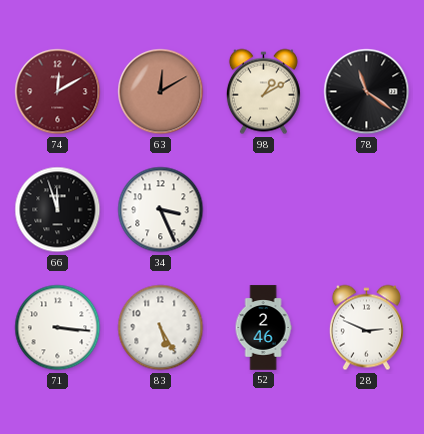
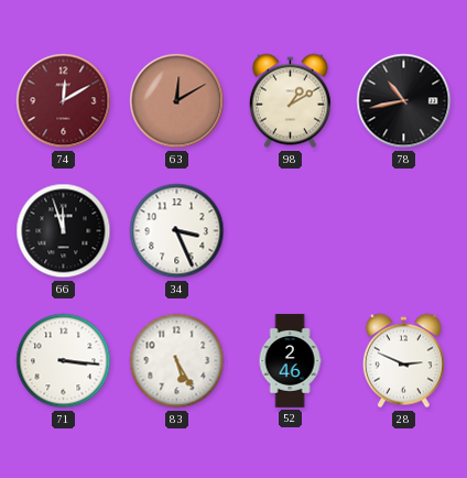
78: 11:21 -> 10:43 (404, 101)
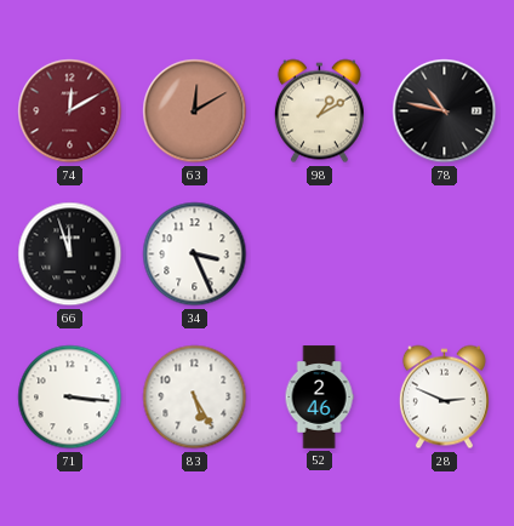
78: 10:43 -> 10:47 (445, 112)
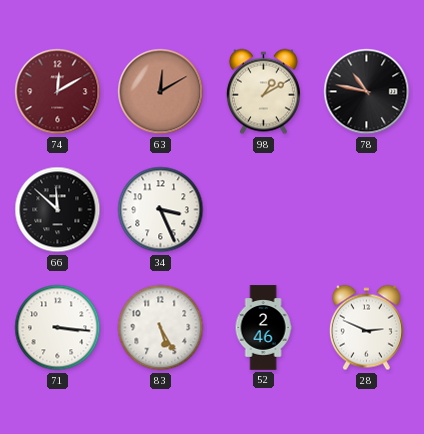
66: 11:57 -> 11:52 (58, 210)
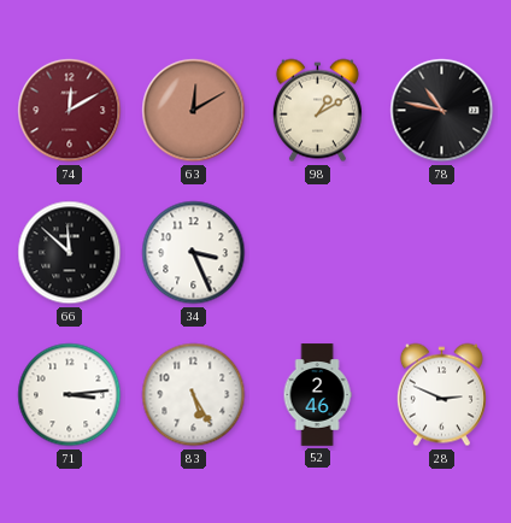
71: 3:16 -> 3:14 (70, 395)
